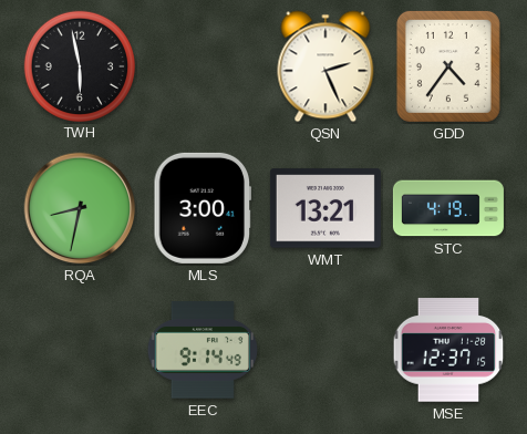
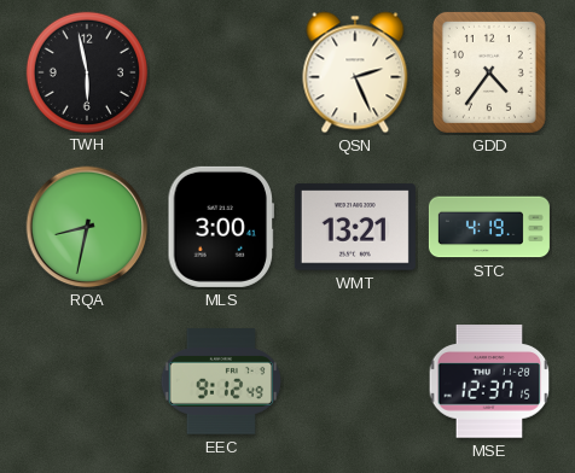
EEC: 9:14 -> 9:12 (221, 381)
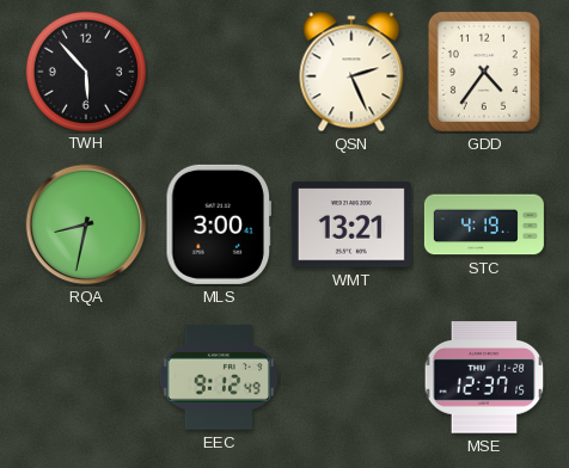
TWH: 5:58 -> 5:53 (85, 70)
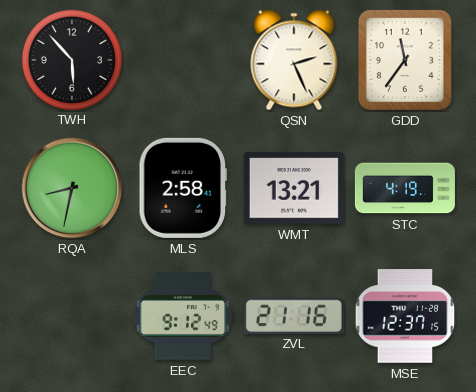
GDD: 4:36 -> 11:36 (405, 60)
MLS: 3:00 -> 2:58 (183, 188)
ZVL: none -> 21:16 (294, 315)
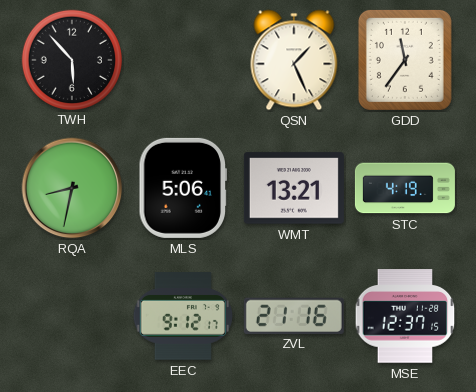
QSN: 2:26 -> 1:26 (294, 60)
MLS: 2:58 -> 5:06 (183, 188)
EEC: 9:12:49 -> 9:12:17 (183, 316)
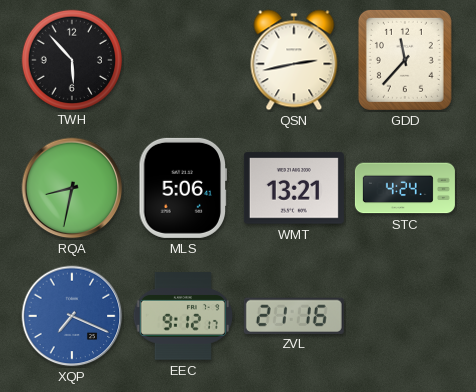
QSN: 1:26 -> 2:43 (294, 60)
GDD: 11:36 -> 11:37 (405, 60)
STC: 4:19 -> 4:24 (405, 188)
XQP: none -> 7:19 (72, 316)
MSE: 12:37 -> none (405, 316)
